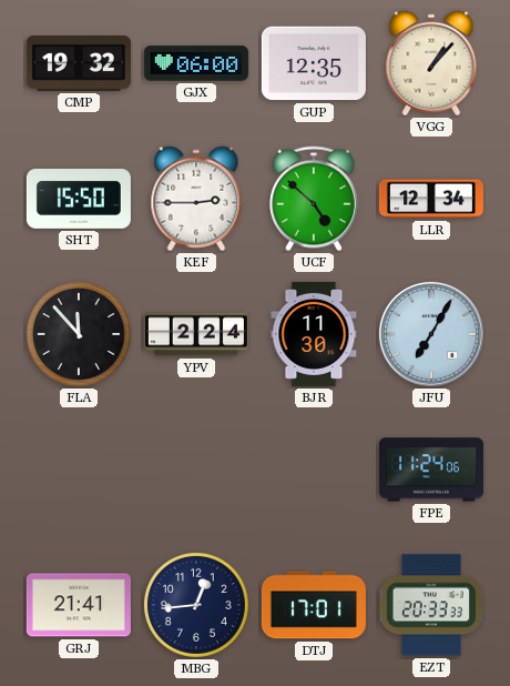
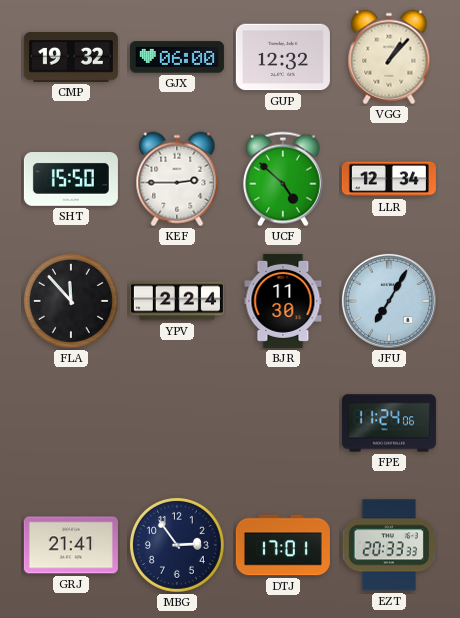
GUP: 12:35 -> 12:32 (283, 57)
MBG: 12:44 -> 2:54 (177, 545)
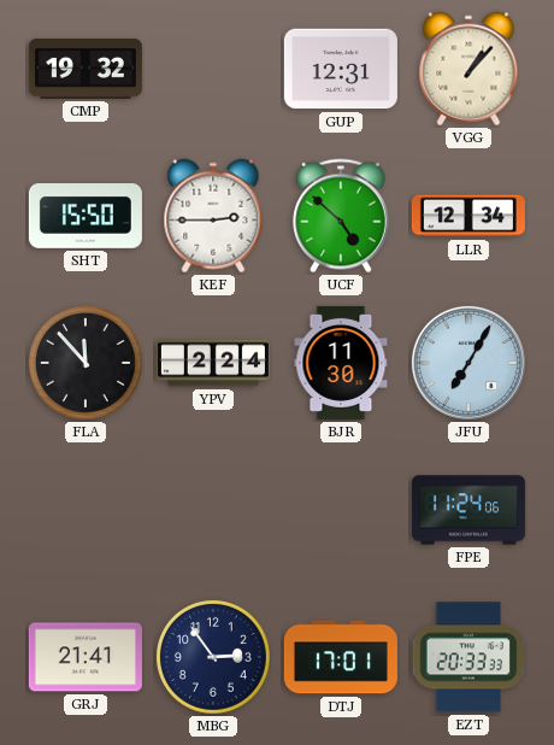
GJX: 06:00 -> none (177, 57)
GUP: 12:32 -> 12:31 (341, 69)
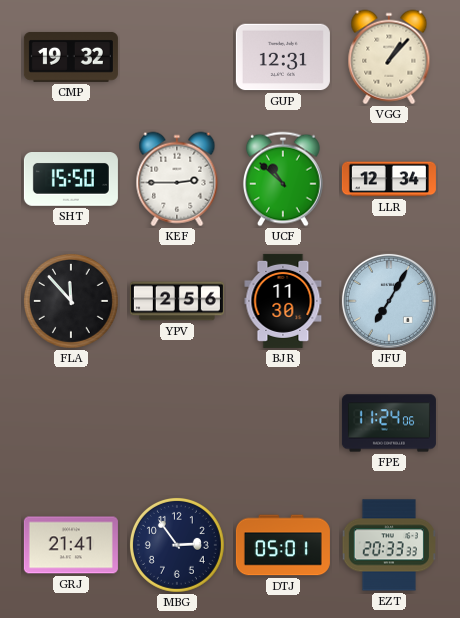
UCF: 4:52 -> 10:52 (283, 179)
YPV: 2:24 -> 2:56 (177, 301)
DTJ: 17:01 -> 05:01 (283, 545)
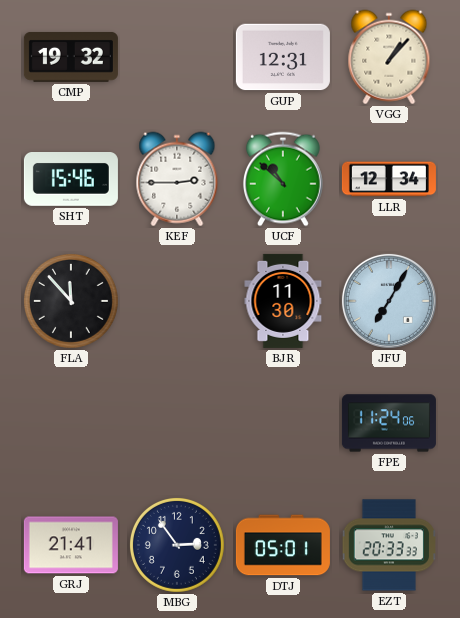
SHT: 15:50 -> 15:46 (71, 180)
YPV: 2:56 -> none (177, 301)
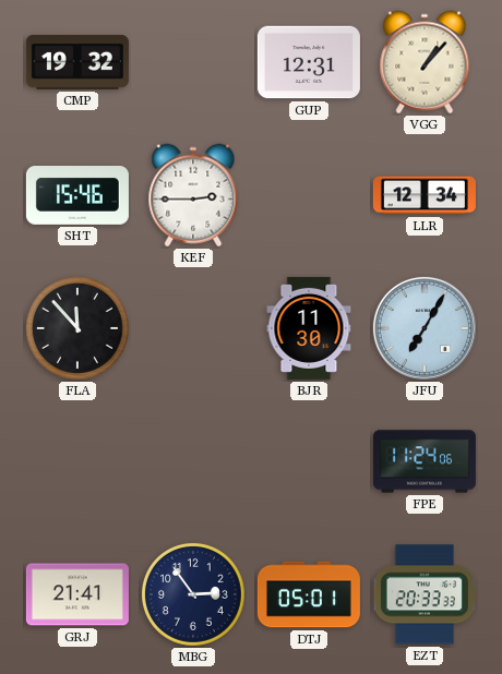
UCF: 10:52 -> none (283, 179)
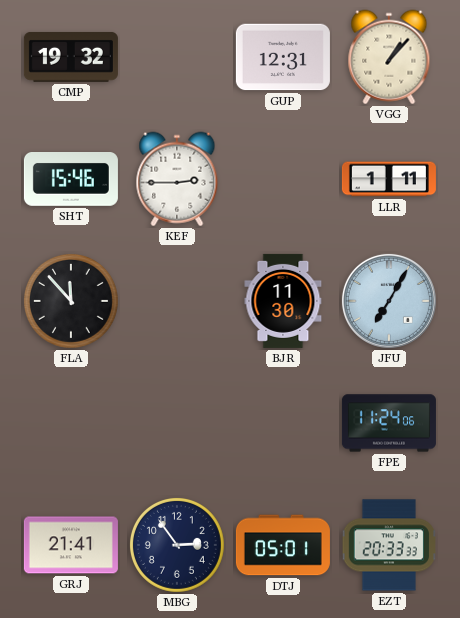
LLR: 12:34 -> 1:11 (389, 179)
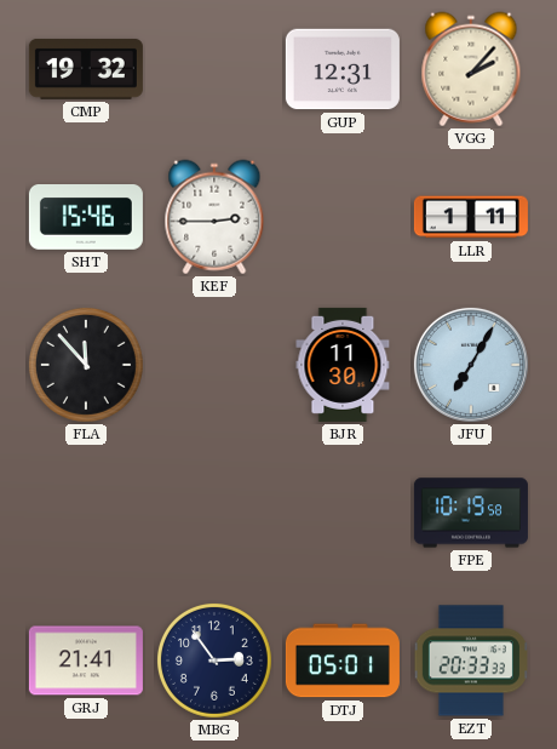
VGG: 1:07 -> 2:07 (471, 69)
FPE: 11:24 -> 10:19 (471, 513)
